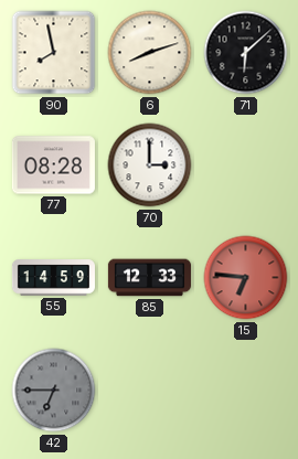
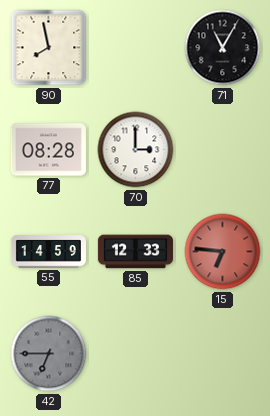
6: 8:12 -> none (150, 53)
71: 6:08 -> 11:05 (223, 48)
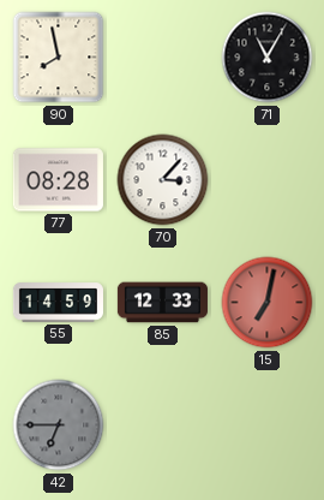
70: 3:00 -> 3:07 (163, 180)
15: 6:46 -> 7:02 (268, 303)
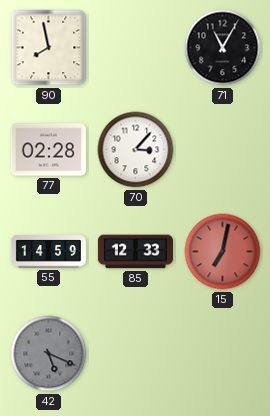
77: 08:28 -> 02:28 (48, 150)
42: 6:45 -> 5:19 (49, 354)
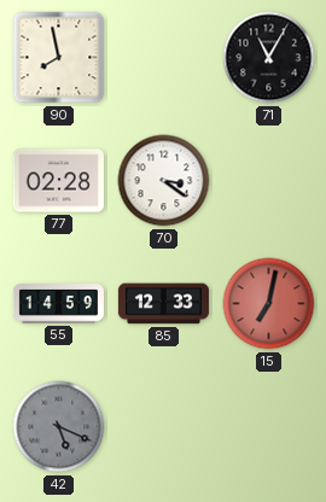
70: 3:07 -> 3:21 (164, 181)
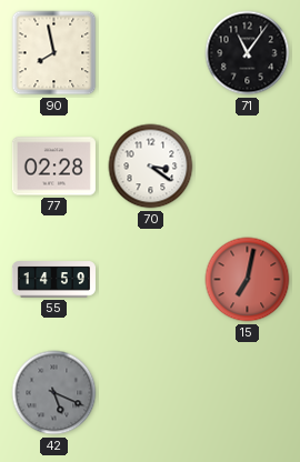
71: 11:05 -> 11:06 (248, 53)
85: 12:33 -> none (163, 304)
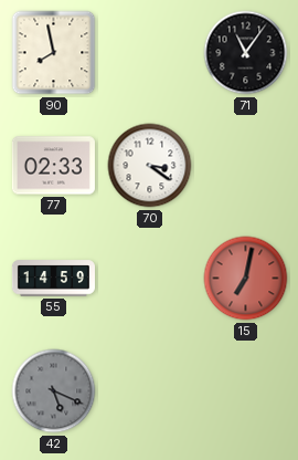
77: 02:28 -> 02:33 (53, 166)
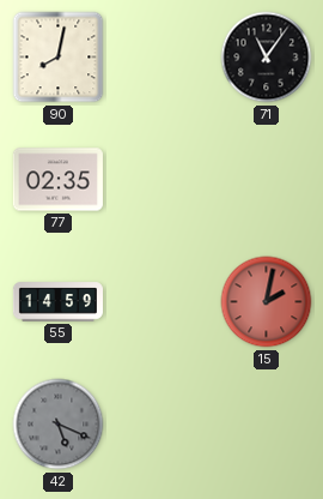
90: 7:58 -> 8:02 (59, 58)
77: 02:33 -> 02:35 (57, 180)
70: 3:21 -> none (150, 166)
15: 7:02 -> 2:02 (267, 302)
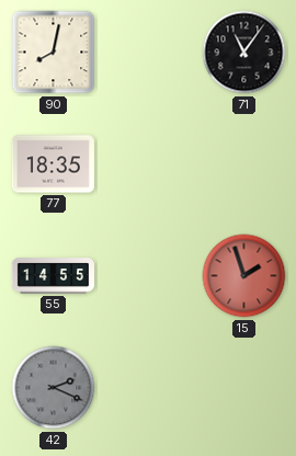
77: 02:35 -> 18:35 (53, 164)
55: 14:59 -> 14:55 (53, 276)
15: 2:02 -> 1:57 (244, 276)
42: 5:19 -> 2:19 (54, 388)
